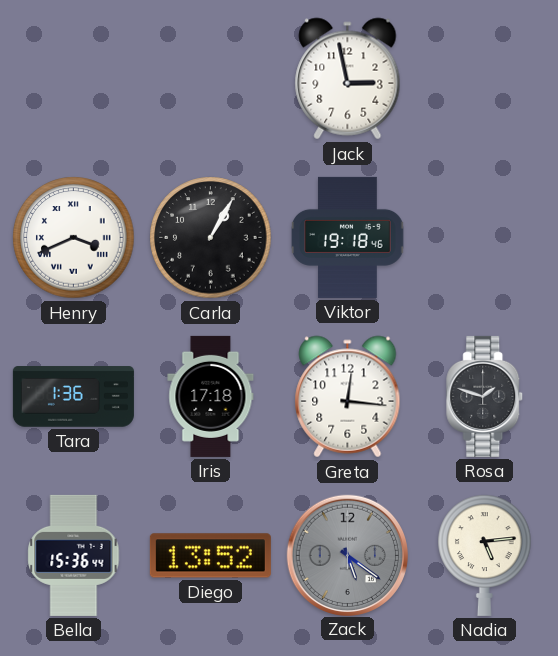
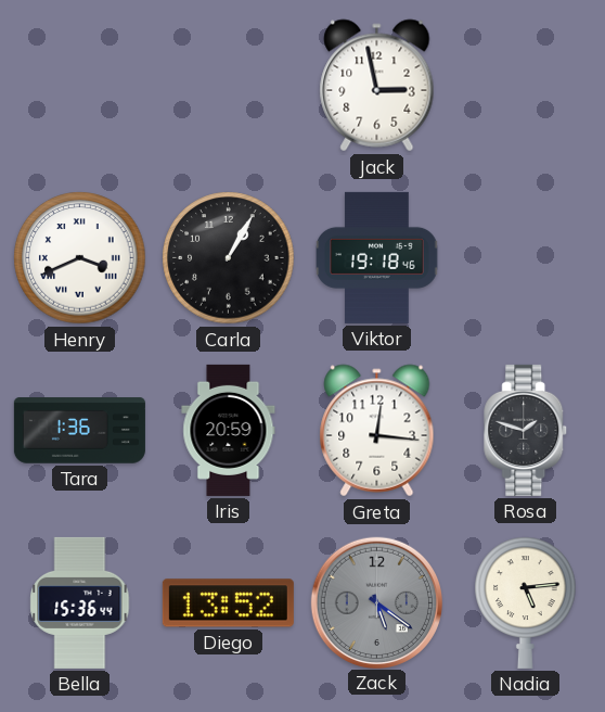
Iris: 17:18 -> 20:59 (229, 430)
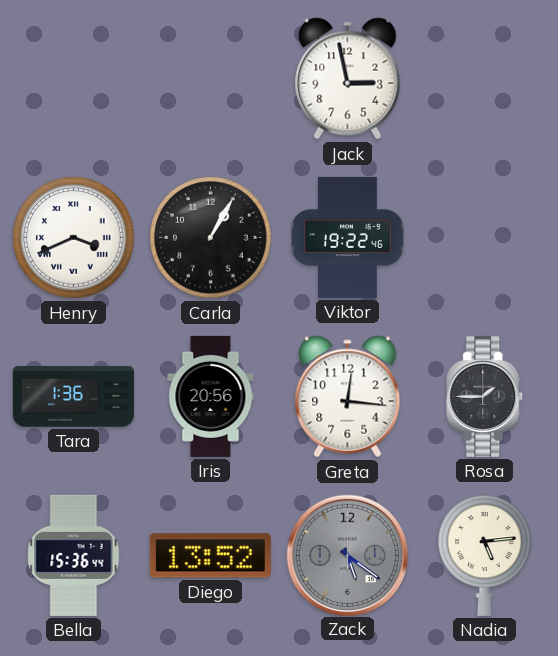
Viktor: 19:18 -> 19:22 (348, 237)
Iris: 20:59 -> 20:56 (211, 396)
Rosa: 1:48 -> 1:45 (485, 396)
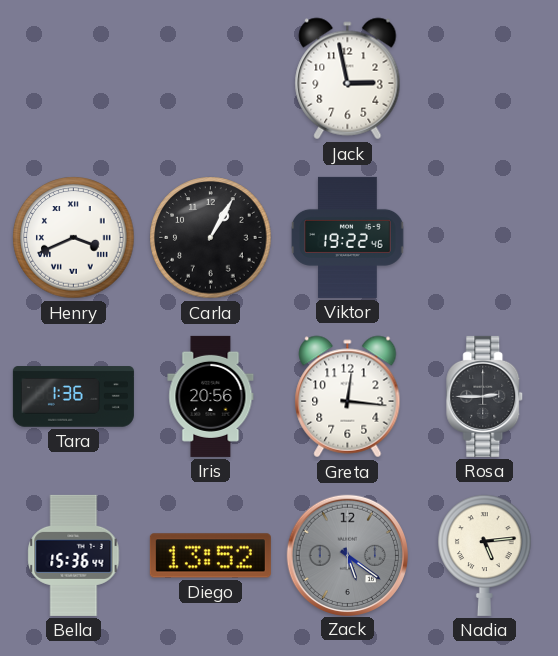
Rosa: 1:45 -> 2:45 (485, 396)
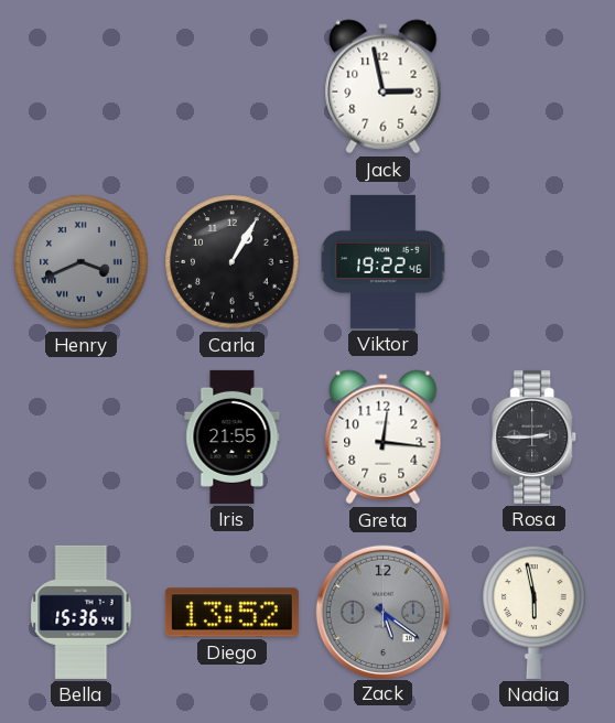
Henry dial: white -> grey (82, 262)
Tara: 1:36 -> none (73, 397)
Iris: 20:56 -> 21:55 (233, 436)
Nadia: 5:14 -> 5:58 (535, 612)
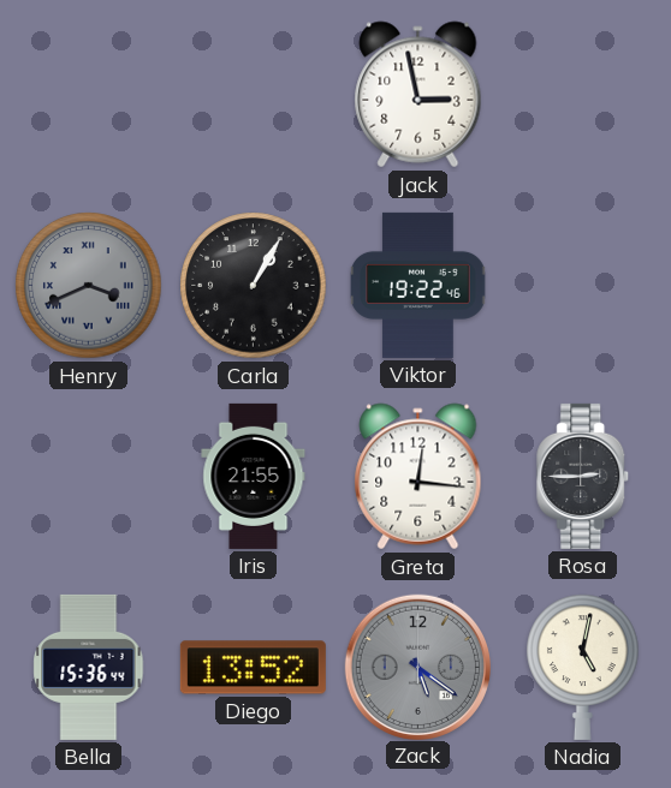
Nadia: 5:58 -> 5:02 (583, 667)
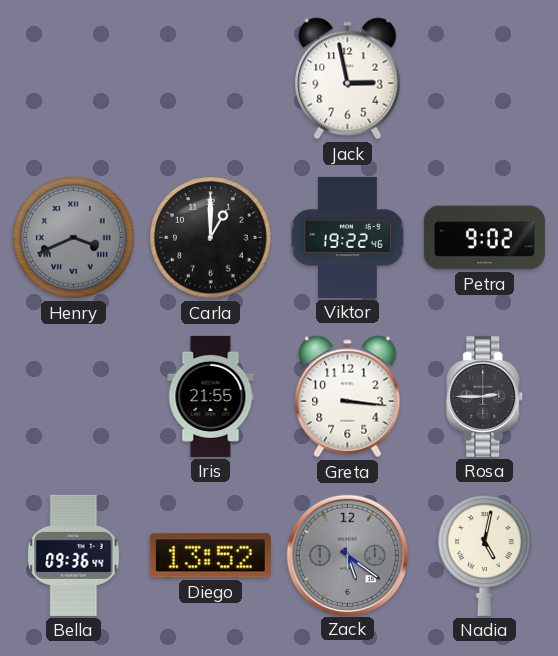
Carla: 1:05 -> 1:00 (211, 238)
Petra: none -> 9:02 (484, 238)
Greta: 12:16 -> 3:16 (348, 397)
Bella: 15:36 -> 09:36 (74, 555)
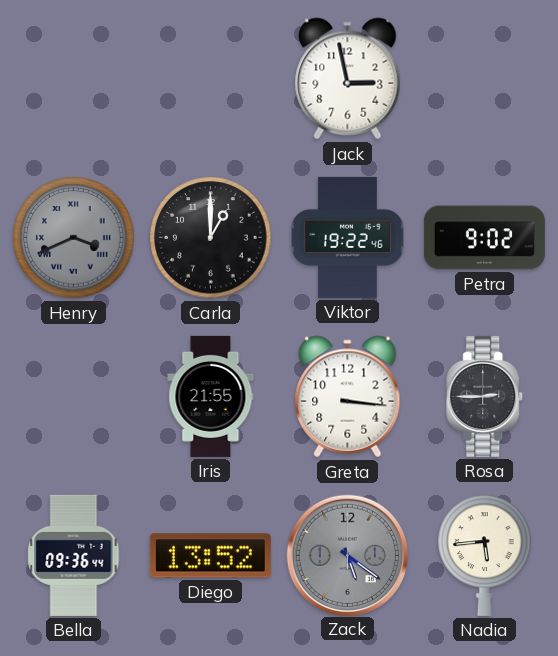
Nadia: 5:02 -> 5:44 (485, 555)
